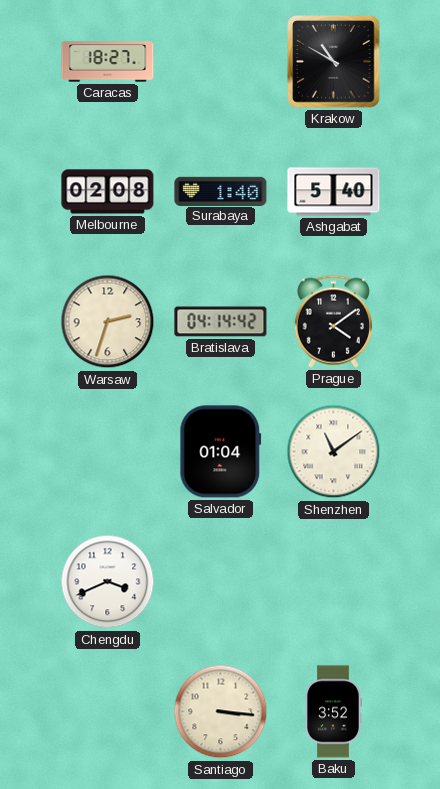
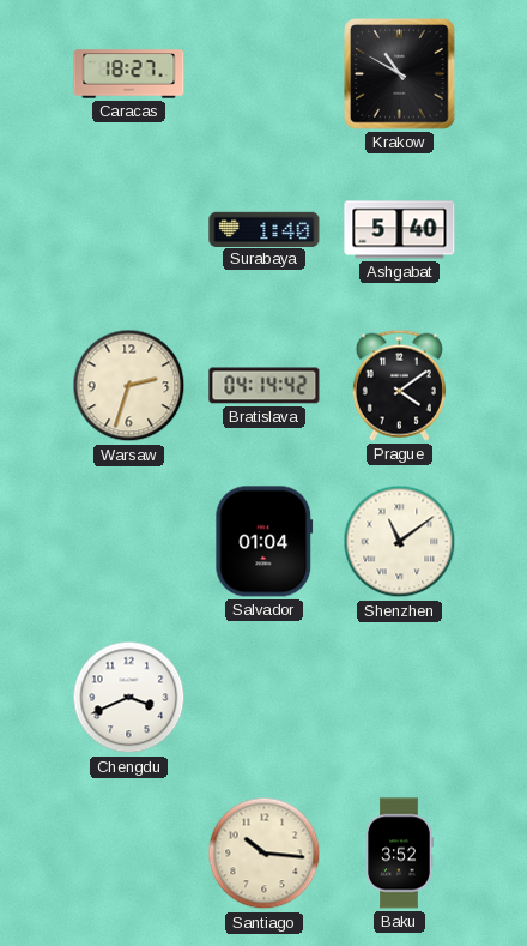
Melbourne: 02:08 -> none (108, 192)
Santiago: 3:16 -> 10:16 (265, 854)
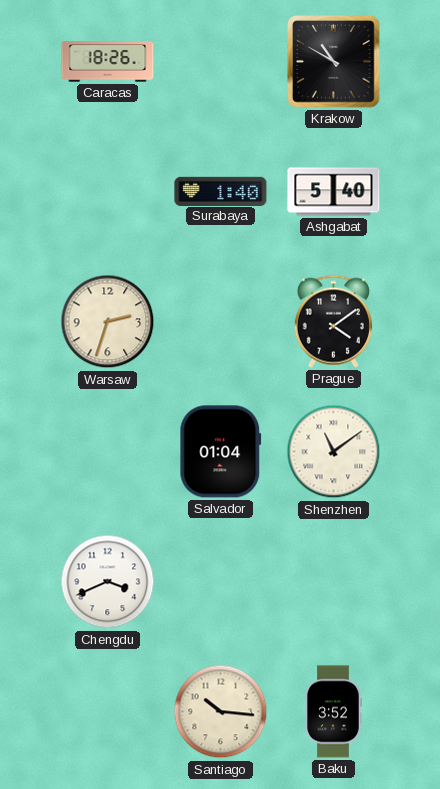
Caracas: 18:27 -> 18:26 (108, 62)
Bratislava: 04:14 -> none (265, 386)
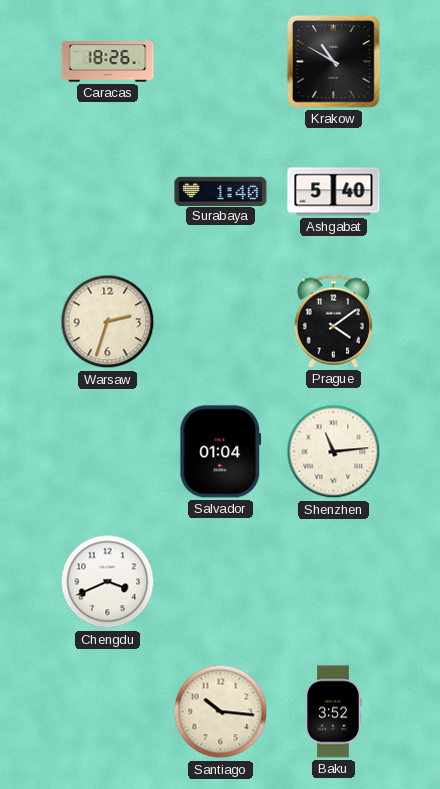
Shenzhen: 11:09 -> 11:14 (334, 452)
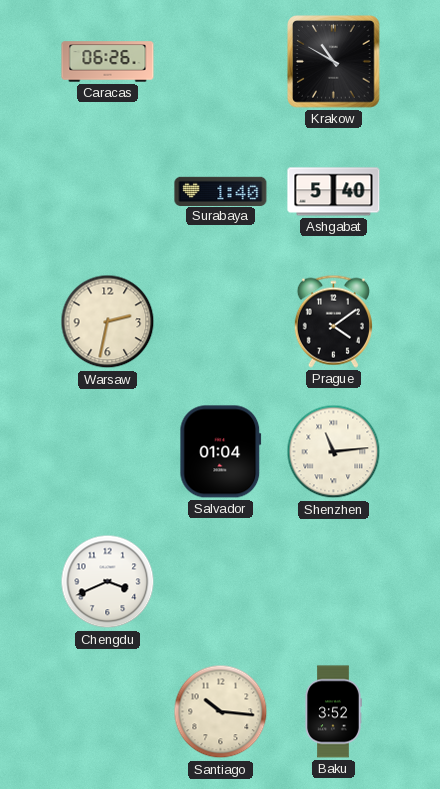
Caracas: 18:26 -> 06:26 (108, 62)
Warsaw: 2:33 -> 2:32 (108, 322)
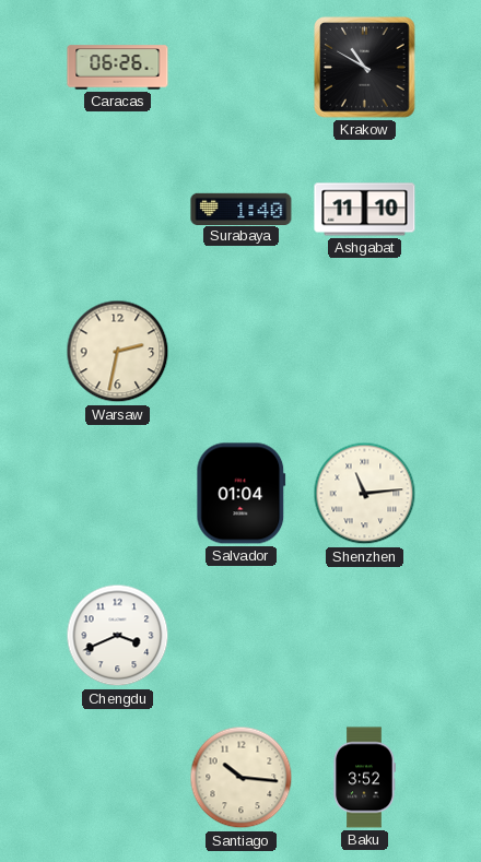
Ashgabat: 5:40 -> 11:10 (365, 210)
Prague: 4:09 -> none (333, 321)
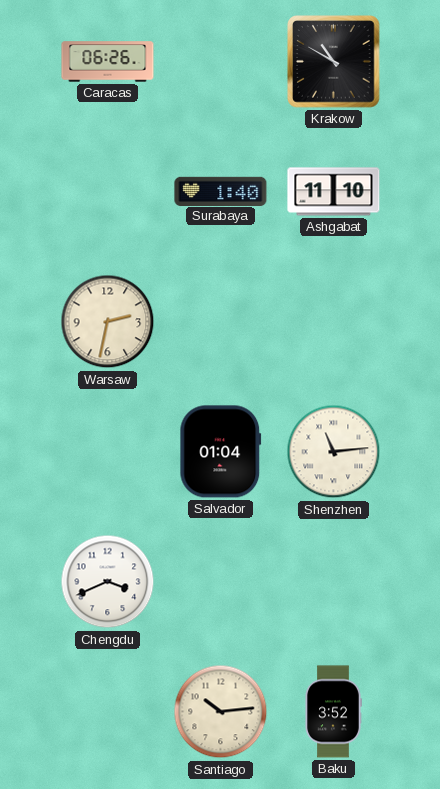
Santiago: 10:16 -> 10:14 (221, 712)
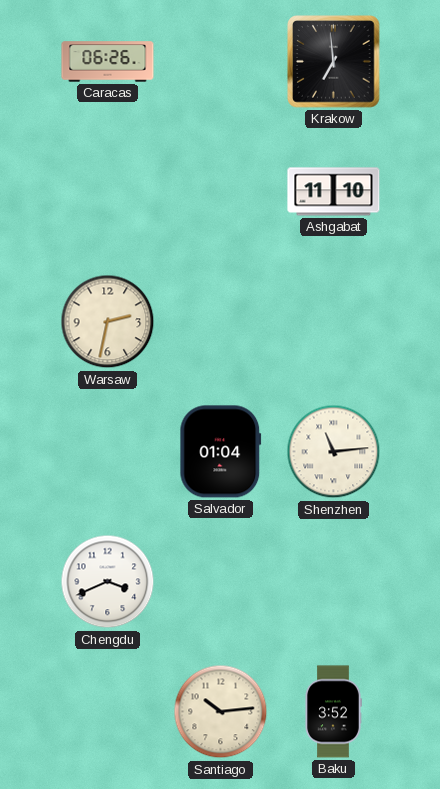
Krakow: 10:50 -> 6:59 (334, 62)
Surabaya: 1:40 -> none (221, 191)
